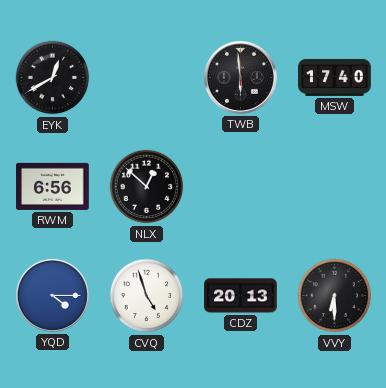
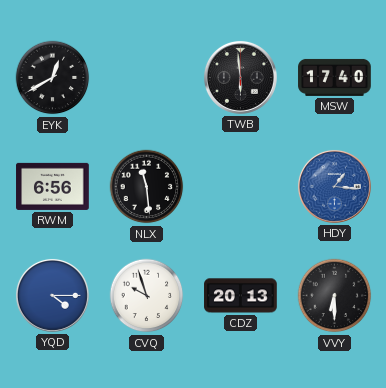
NLX: 12:52 -> 11:29 (147, 187)
HDY: none -> 1:16 (334, 186)
CVQ: 4:57 -> 9:57 (147, 296)
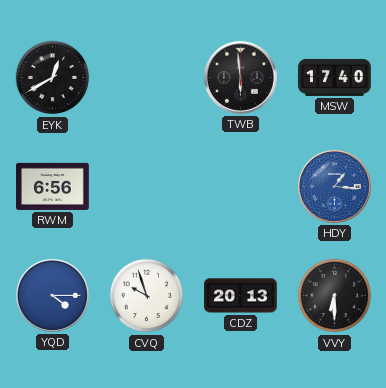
NLX: 11:29 -> none (147, 187)
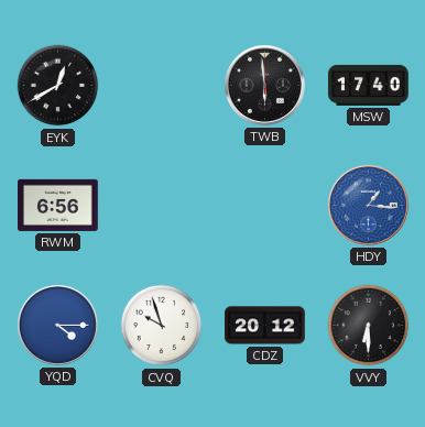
CDZ: 20:13 -> 20:12 (265, 326)
